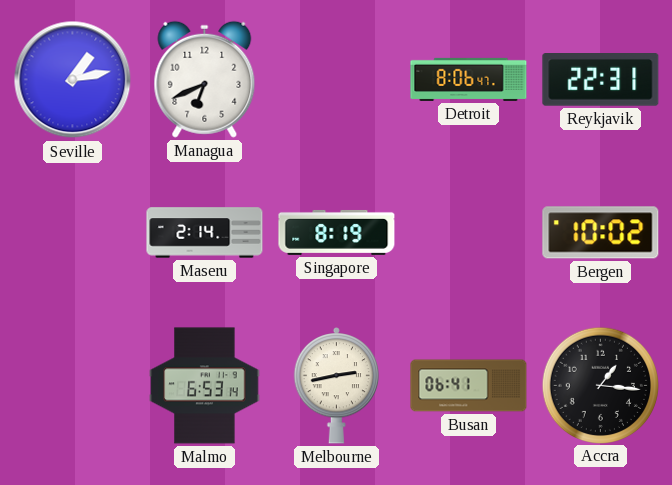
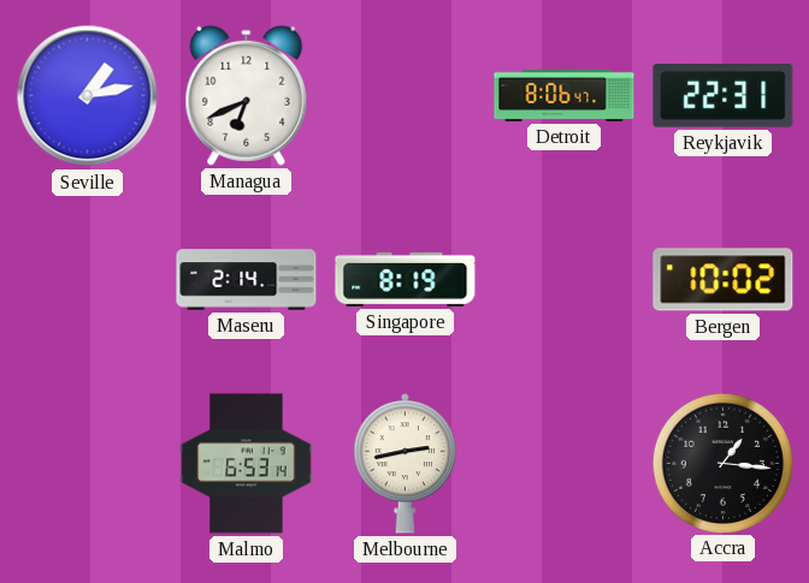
Busan: 06:41 -> none (469, 386)
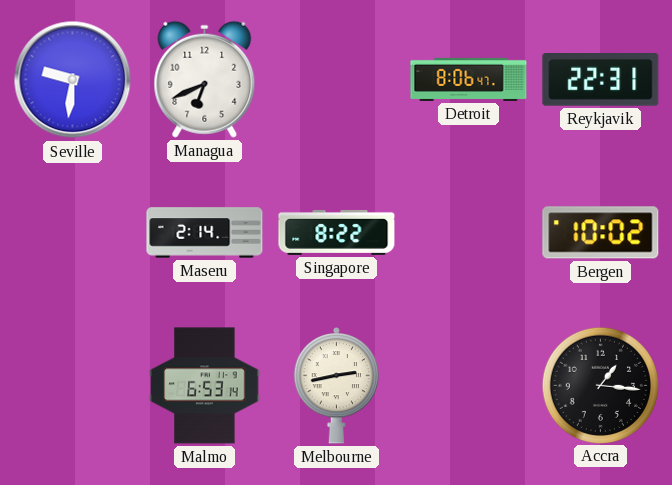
Seville: 1:13 -> 9:31 (73, 80)
Singapore: 8:19 -> 8:22 (337, 232)
